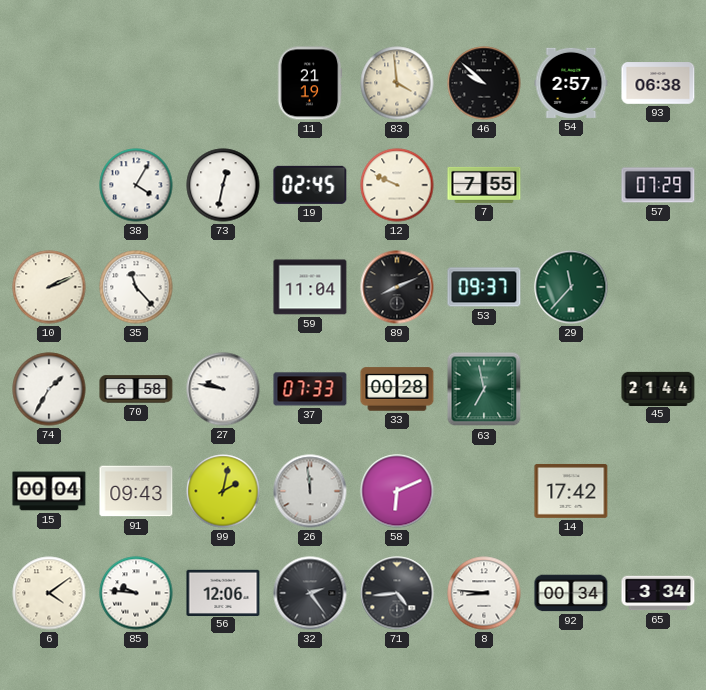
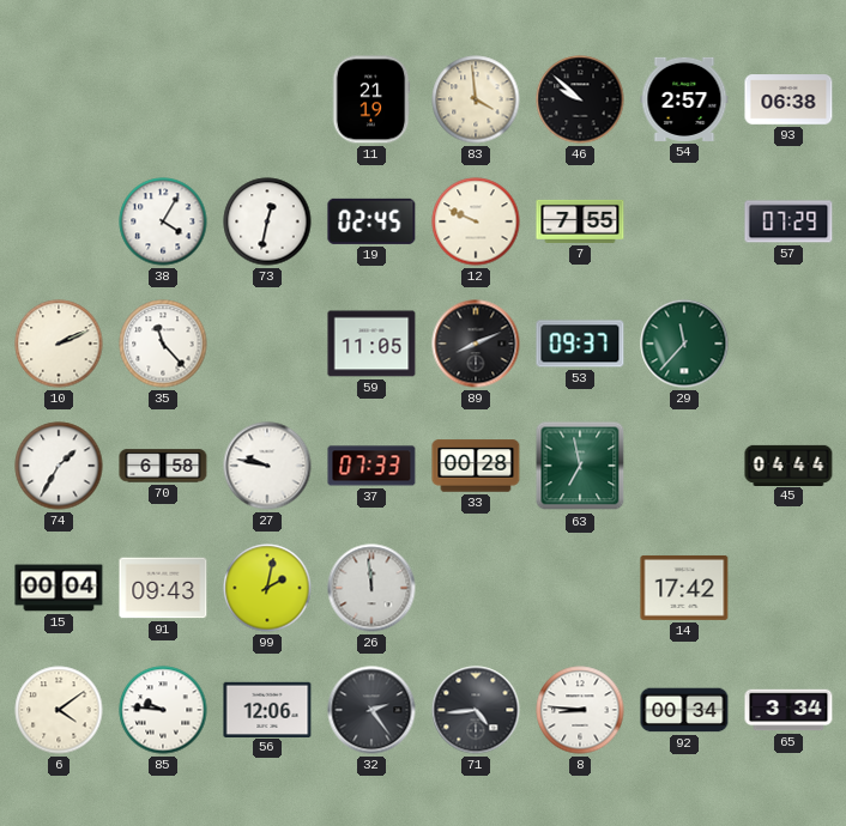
59: 11:04 -> 11:05 (371, 344)
45: 21:44 -> 04:44 (788, 464)
58: 6:11 -> none (397, 491)
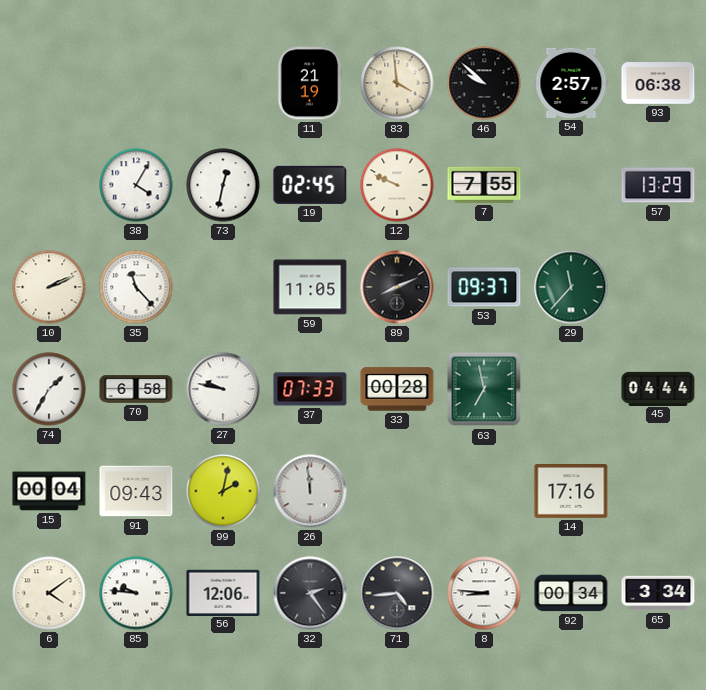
57: 07:29 -> 13:29 (658, 185)
14: 17:42 -> 17:16 (571, 491)
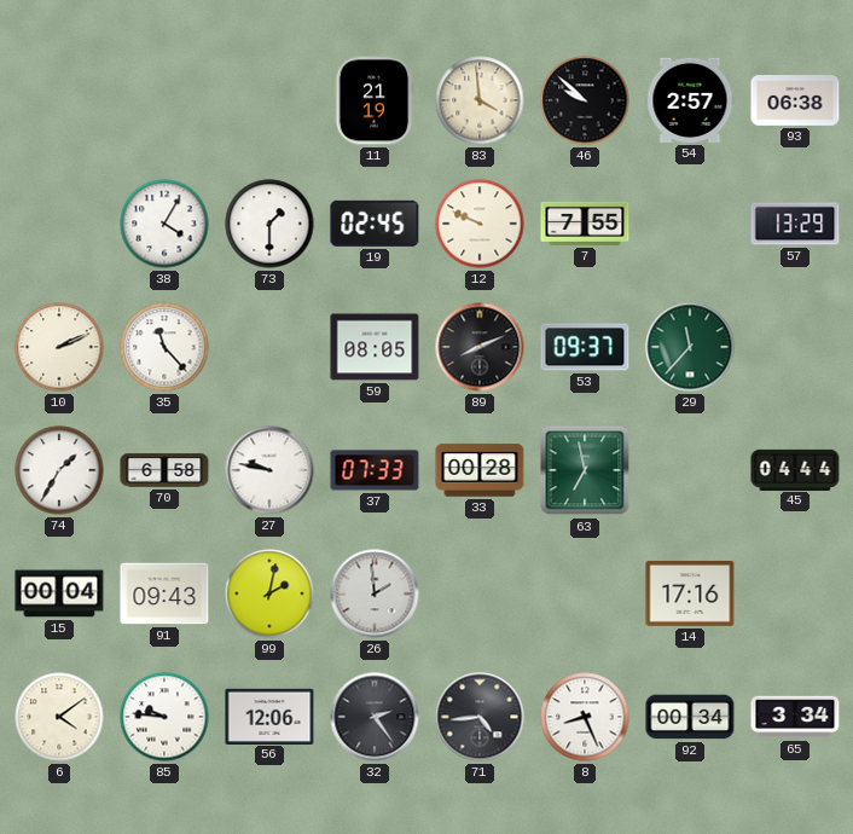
73: 12:32 -> 1:30 (269, 224)
59: 11:05 -> 08:05 (375, 347)
26: 11:59 -> 1:59 (375, 593)
8: 8:46 -> 8:26 (585, 717)
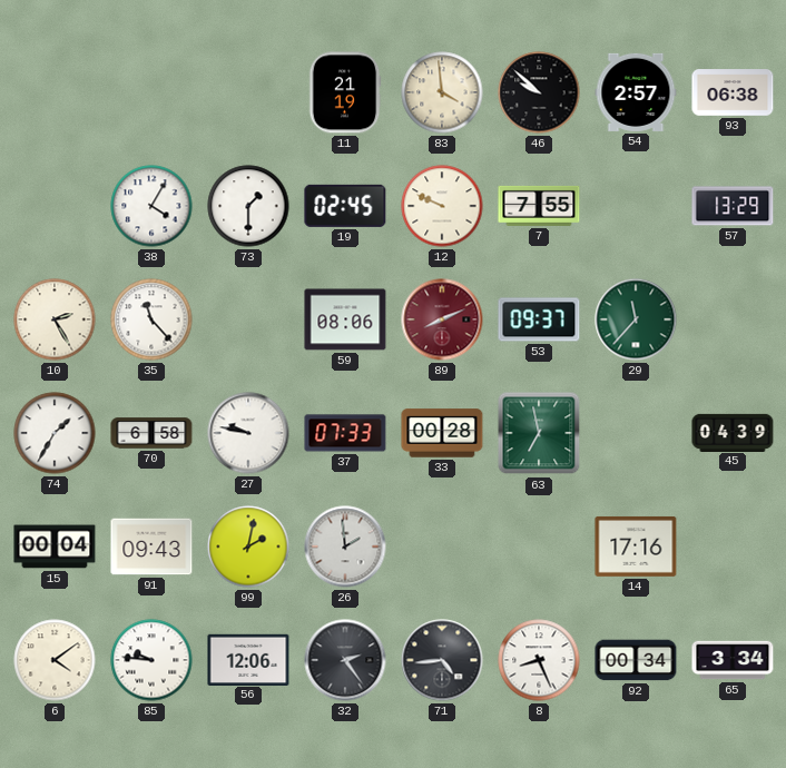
10: 2:11 -> 2:25 (55, 319)
59: 08:05 -> 08:06 (345, 319)
89 dial: black -> burgundy (442, 319)
45: 04:44 -> 04:39 (733, 432)
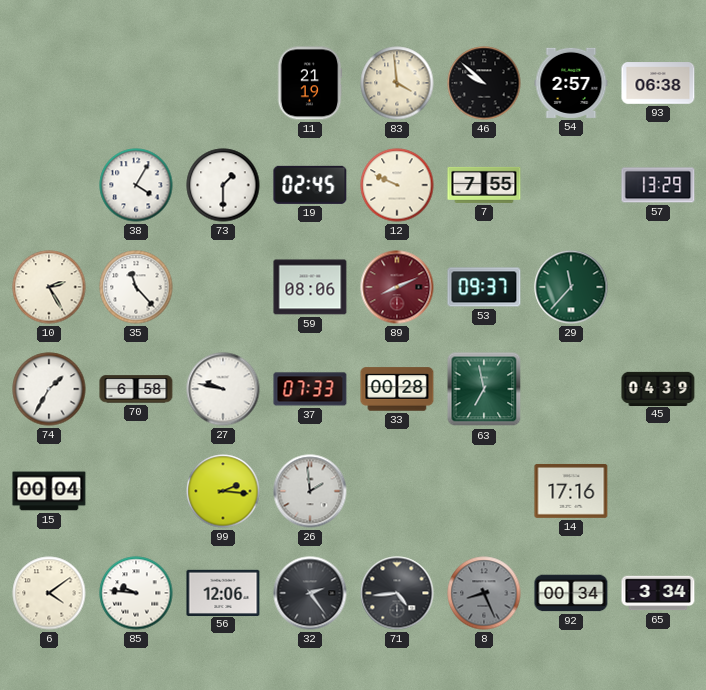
91: 09:43 -> none (151, 547)
99: 2:02 -> 2:16 (223, 491)
8 dial: white -> grey (484, 593)
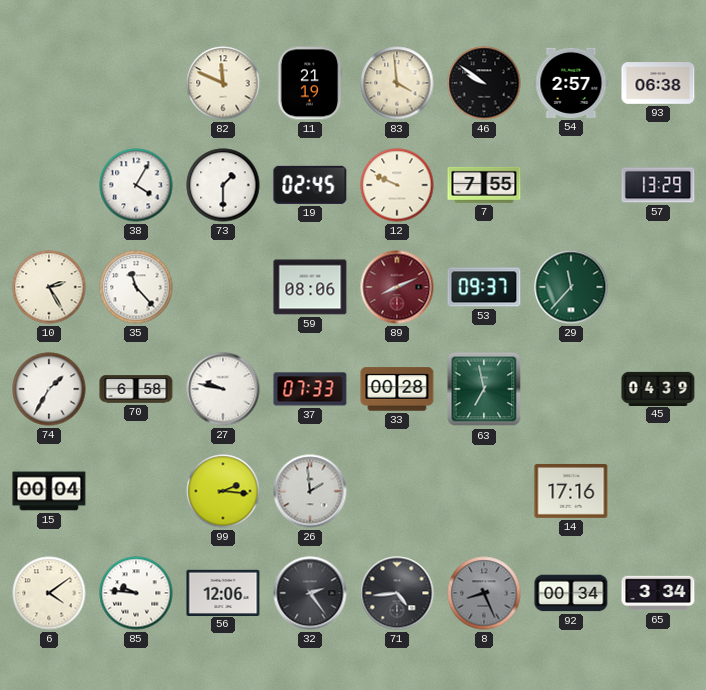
82: none -> 11:49 (223, 83)
46: 9:52 -> 9:51 (484, 83)
